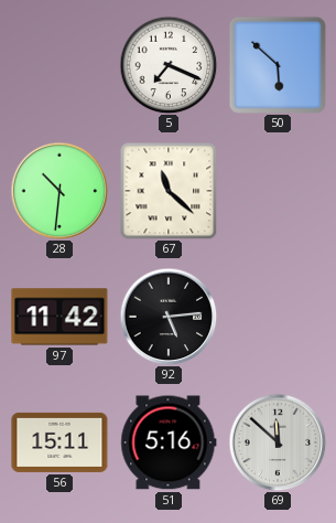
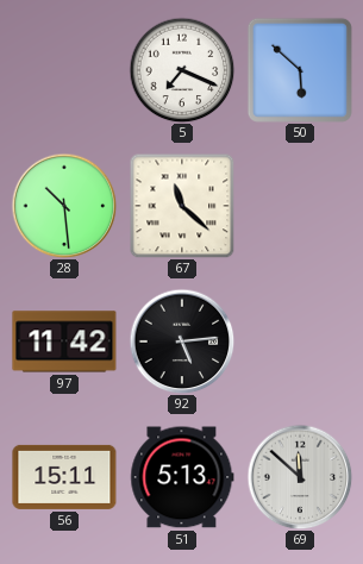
28: 10:31 -> 10:29 (64, 206)
51: 5:16 -> 5:13 (182, 477)
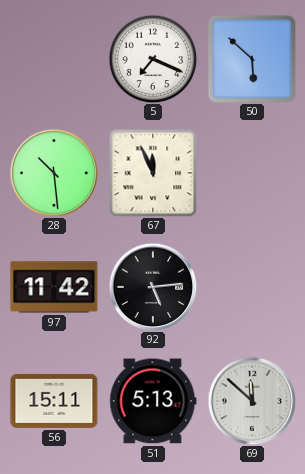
67: 11:22 -> 11:56 (153, 173)
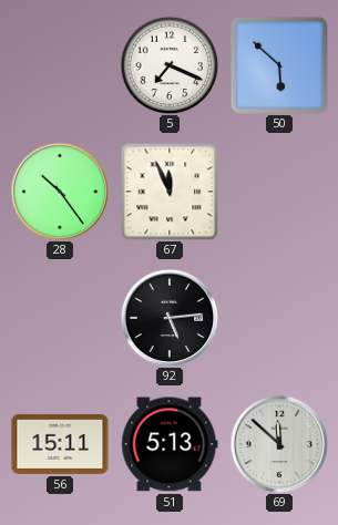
28: 10:29 -> 10:24 (60, 192)
97: 11:42 -> none (54, 287)
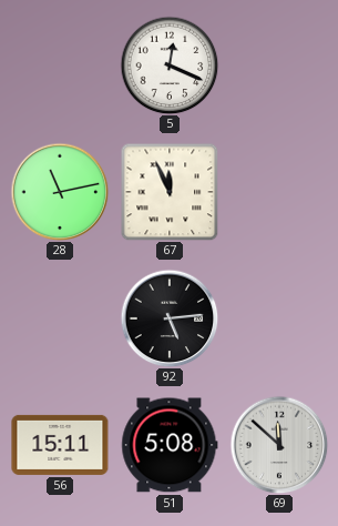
5: 7:19 -> 12:19 (170, 65)
50: 5:52 -> none (279, 65)
28: 10:24 -> 11:13 (60, 192)
51: 5:13 -> 5:08 (170, 445)
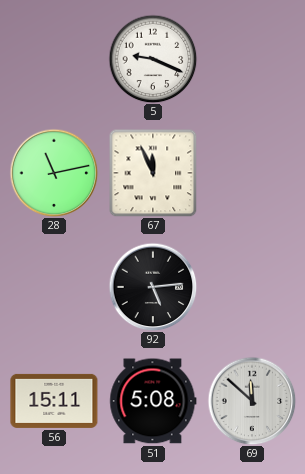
5: 12:19 -> 9:19 (153, 59)
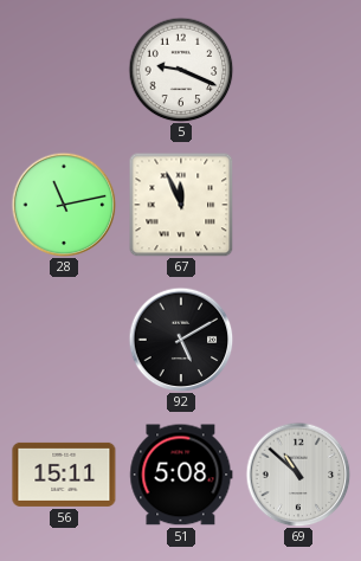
92: 5:14 -> 5:10 (181, 340)
69: 11:52 -> 10:52 (298, 475)
